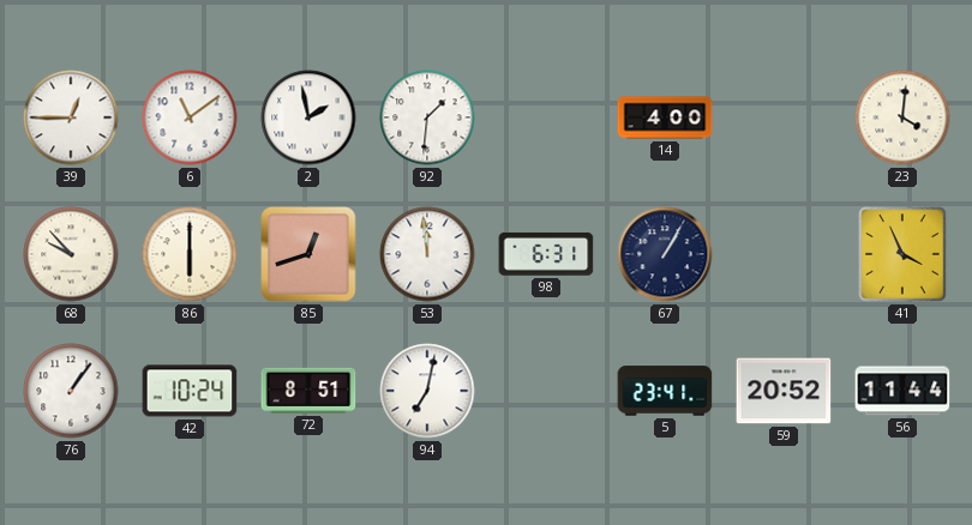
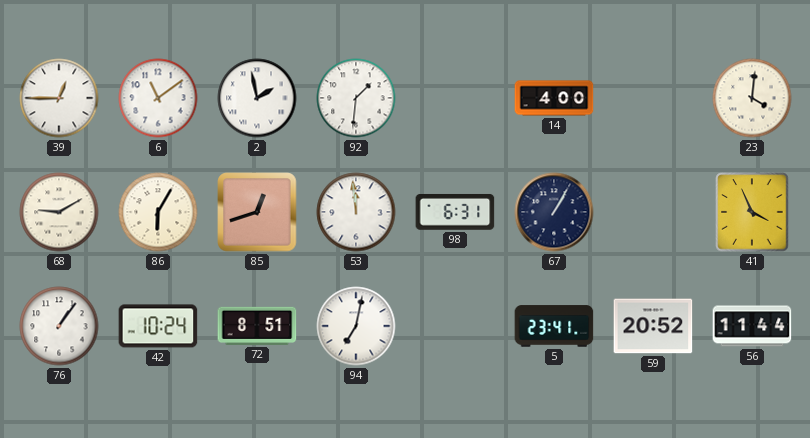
68: 9:53 -> 9:10 (59, 212)
86: 6:00 -> 6:05 (158, 212)
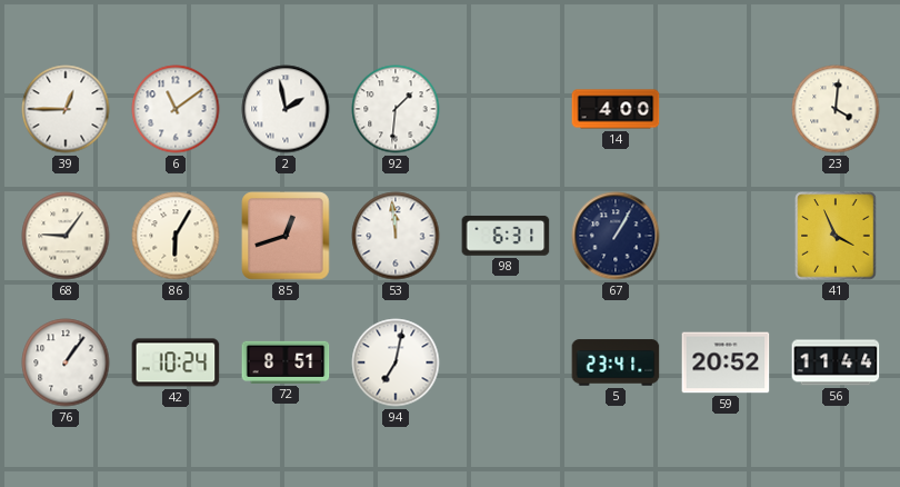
68: 9:10 -> 9:06 (66, 236)
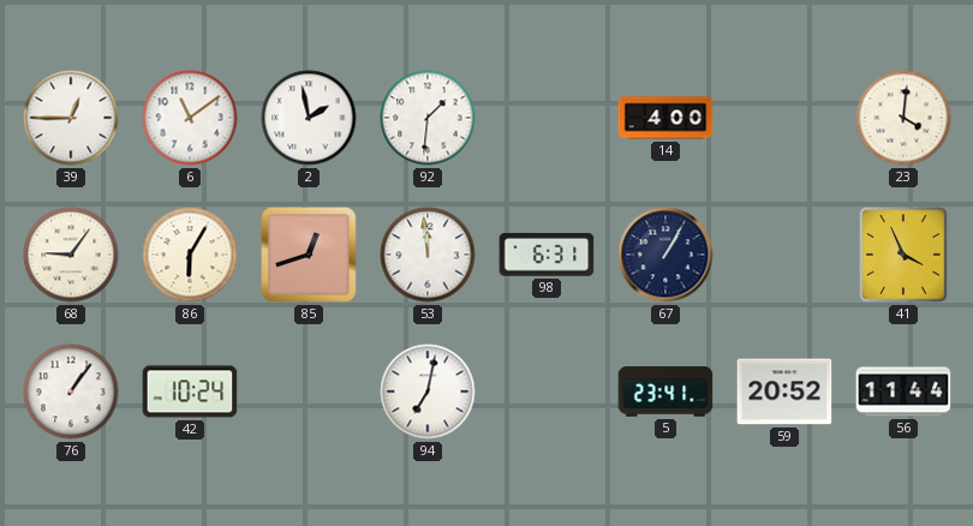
72: 8:51 -> none (286, 362)
